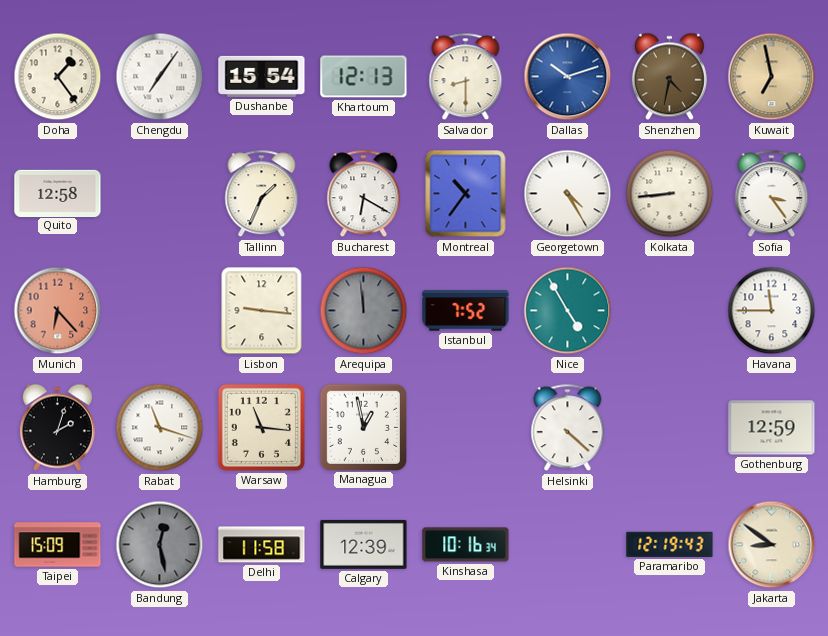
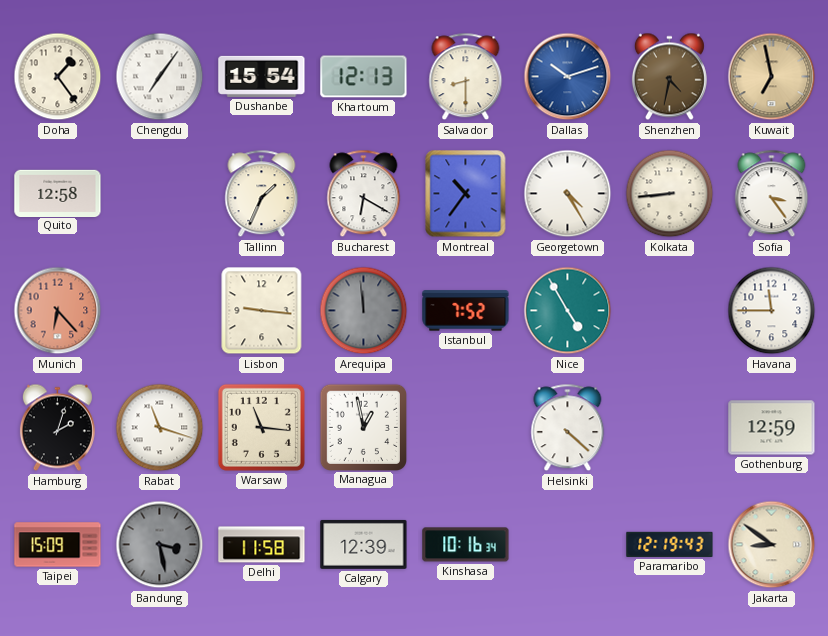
Bandung: 12:28 -> 3:28 (160, 545)
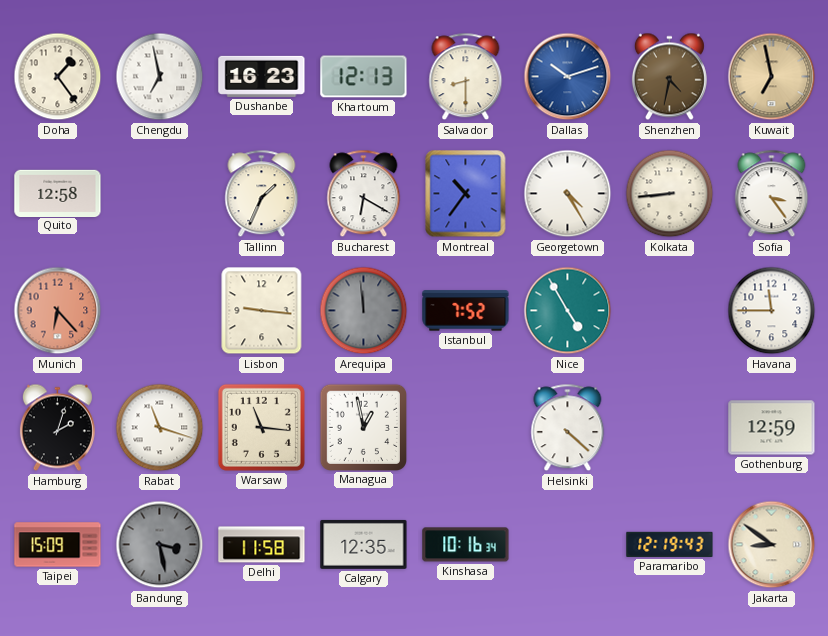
Chengdu: 7:06 -> 6:58 (160, 77)
Dushanbe: 15:54 -> 16:23 (262, 76)
Calgary: 12:39 -> 12:35 (364, 544)
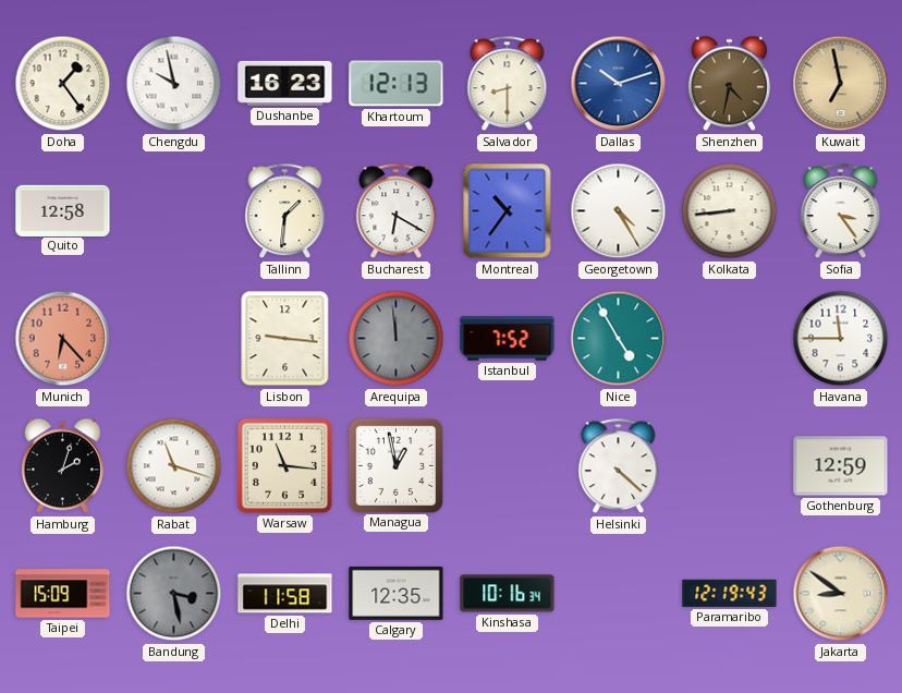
Chengdu: 6:58 -> 9:58 (174, 84)
Tallinn: 1:34 -> 1:31 (285, 211)
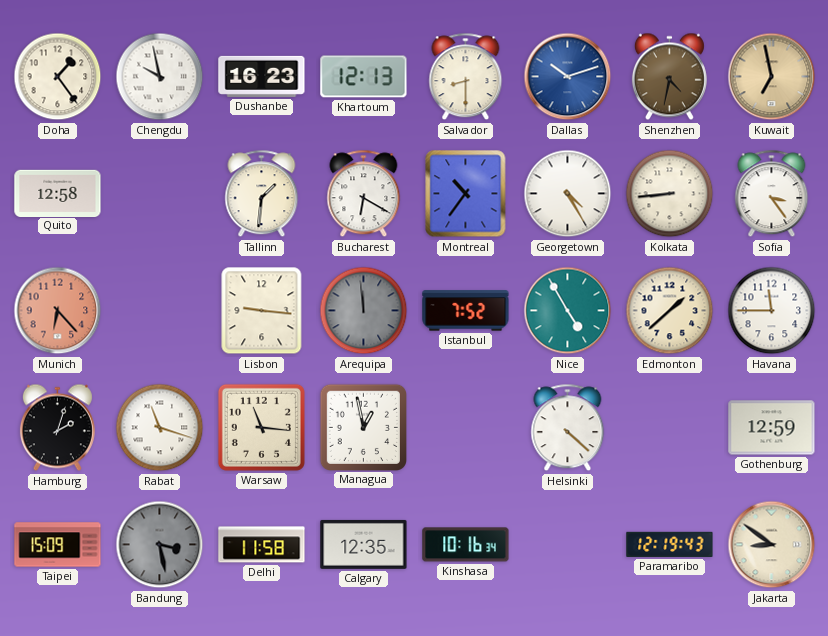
Edmonton: none -> 1:38 (670, 311)
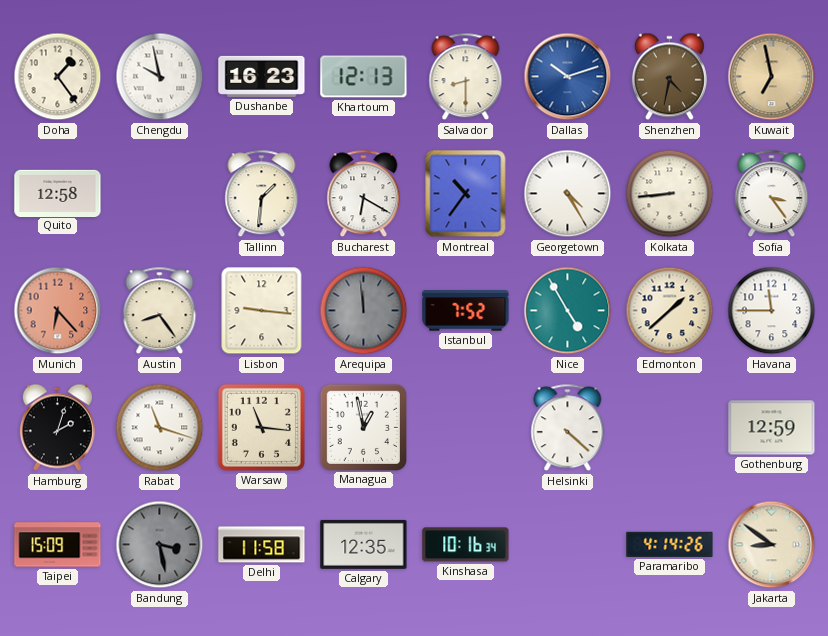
Austin: none -> 8:24 (160, 311)
Paramaribo: 12:19 -> 4:14 (670, 544)
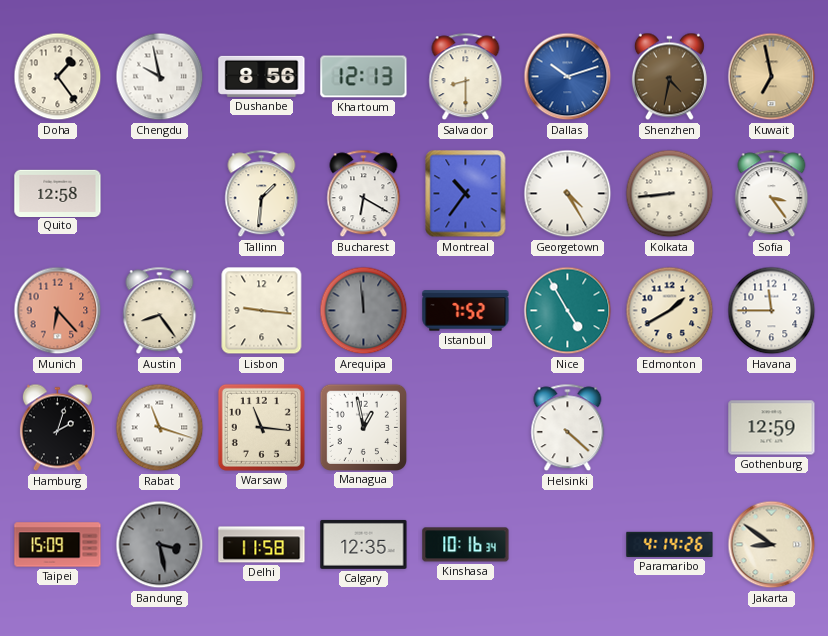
Dushanbe: 16:23 -> 8:56 (262, 76)
Edmonton: 1:38 -> 1:40 (670, 311)
